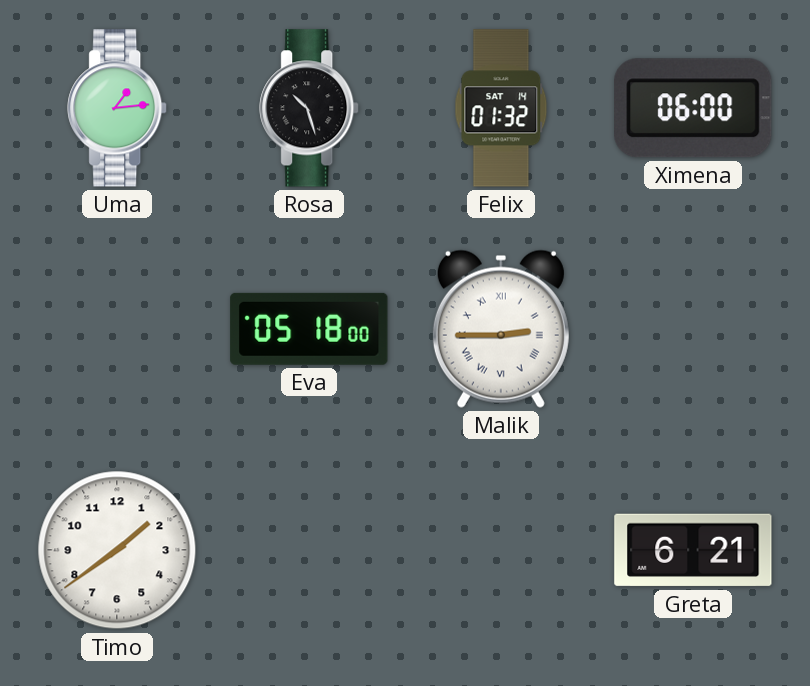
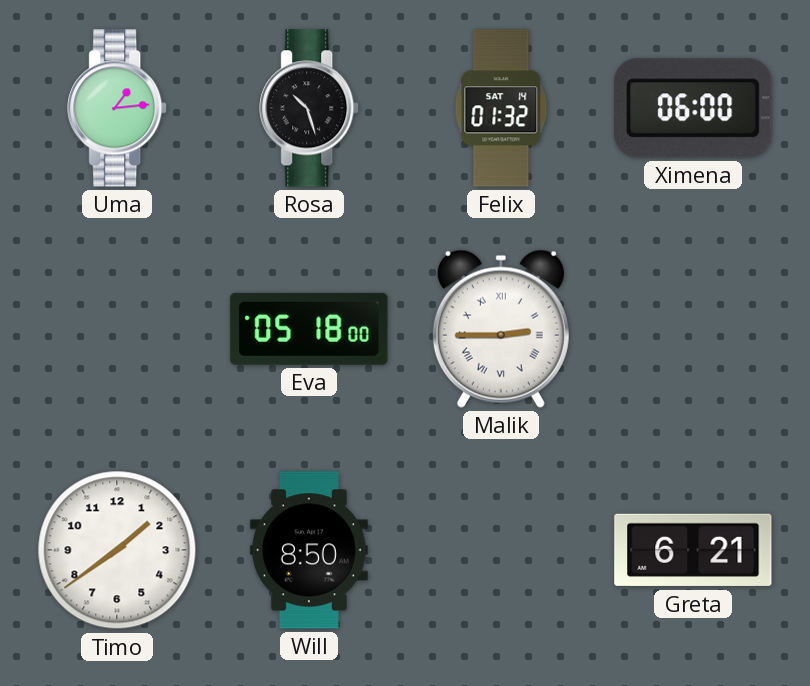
Will: none -> 8:50 (309, 550)
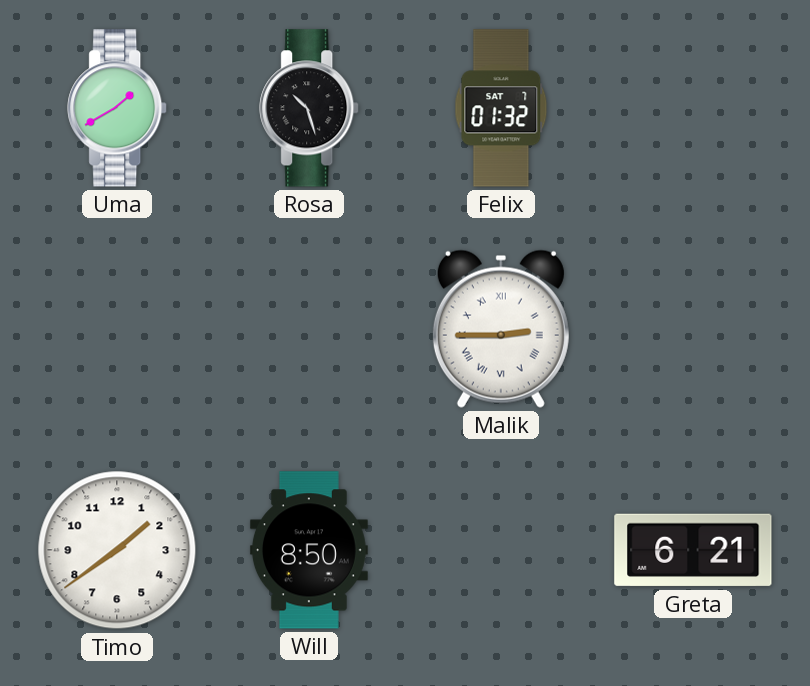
Uma: 1:14 -> 1:40 (118, 108)
Felix date: SAT 14 -> SAT 7 (501, 108)
Ximena: 06:00 -> none (693, 108)
Eva: 05:18 -> none (309, 329)
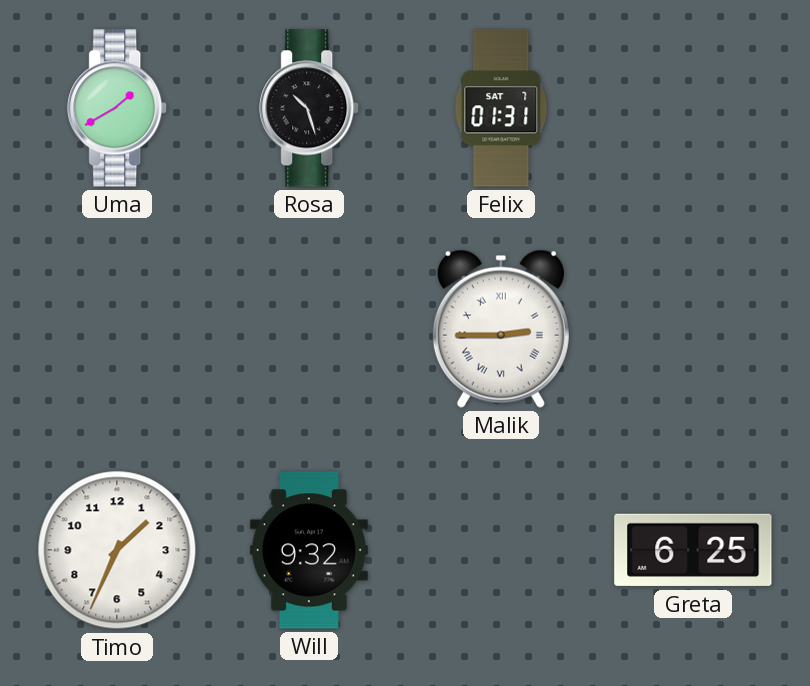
Felix: 01:32 -> 01:31 (501, 108)
Timo: 1:39 -> 1:34 (117, 550)
Will: 8:50 -> 9:32 (309, 550)
Greta: 6:21 -> 6:25 (693, 550)
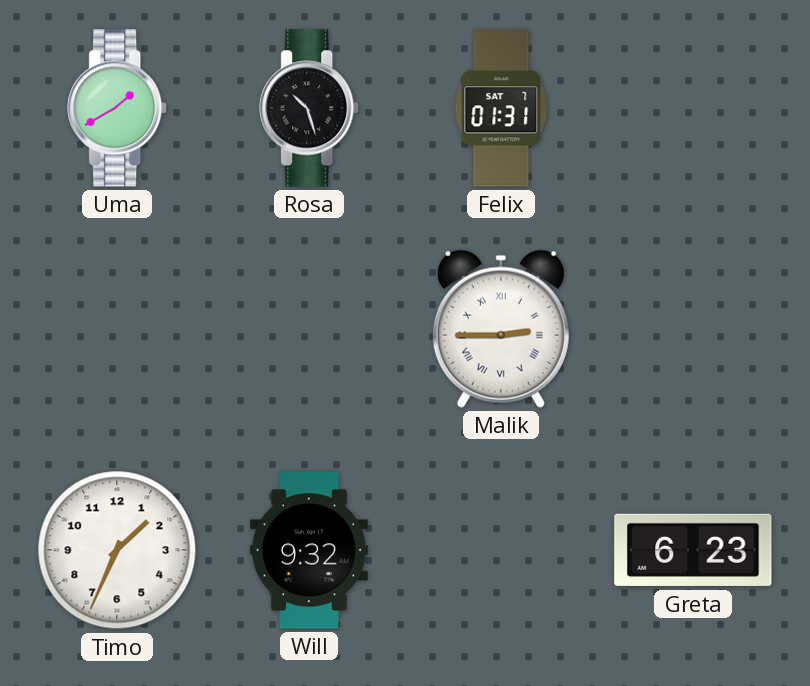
Greta: 6:25 -> 6:23 (693, 550)
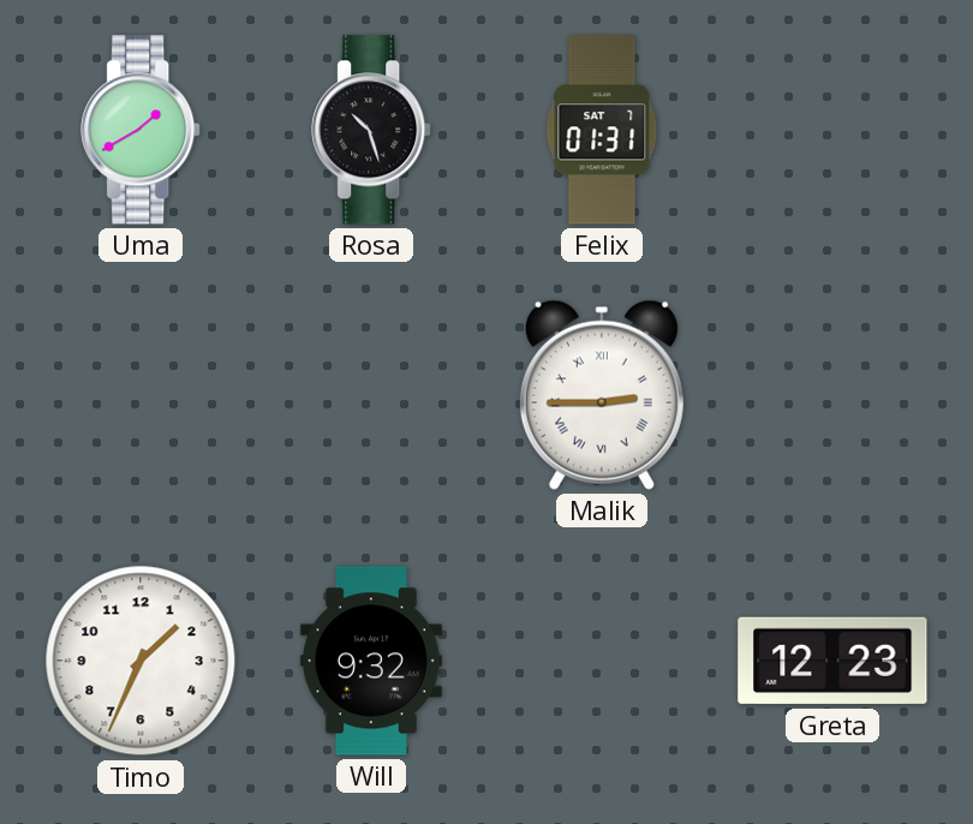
Greta: 6:23 -> 12:23 (832, 661)
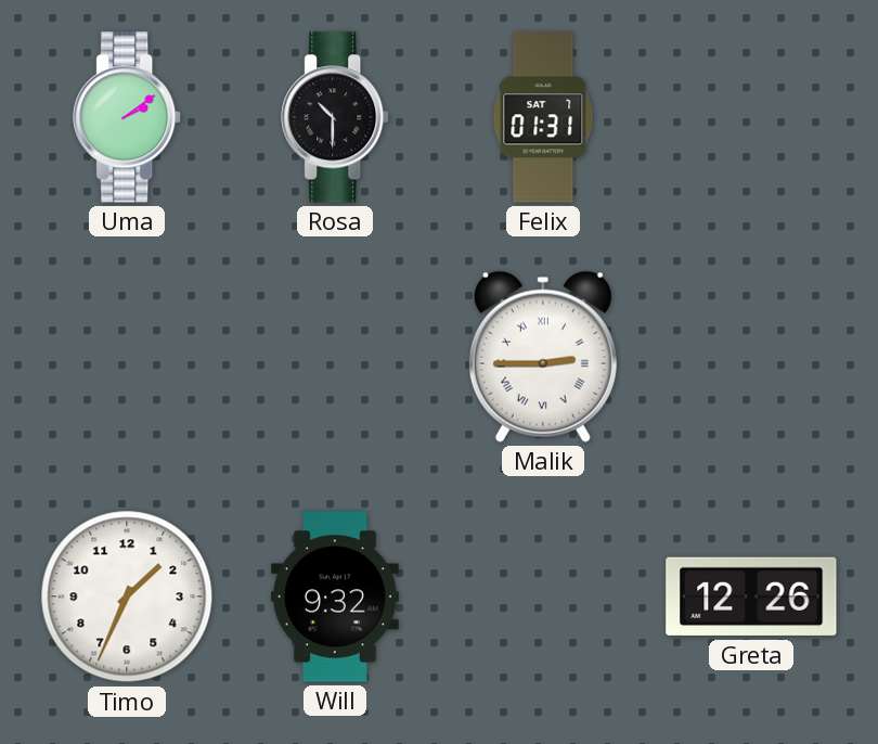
Uma: 1:40 -> 2:09 (128, 117)
Rosa: 10:27 -> 10:30 (336, 117)
Greta: 12:23 -> 12:26 (751, 597)
